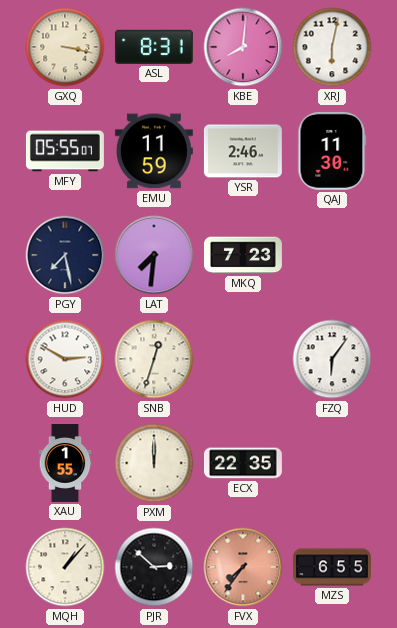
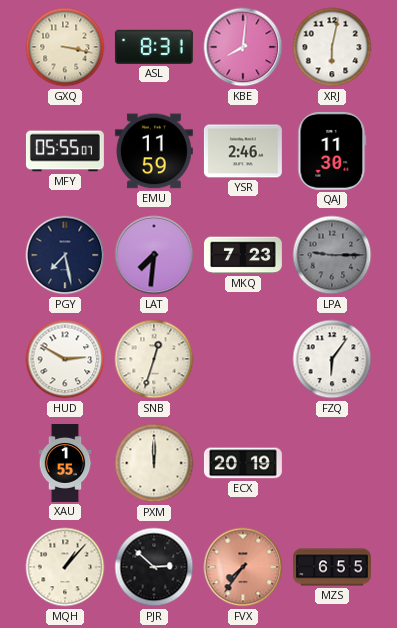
LPA: none -> 9:15 (332, 255)
ECX: 22:35 -> 20:19 (243, 463)
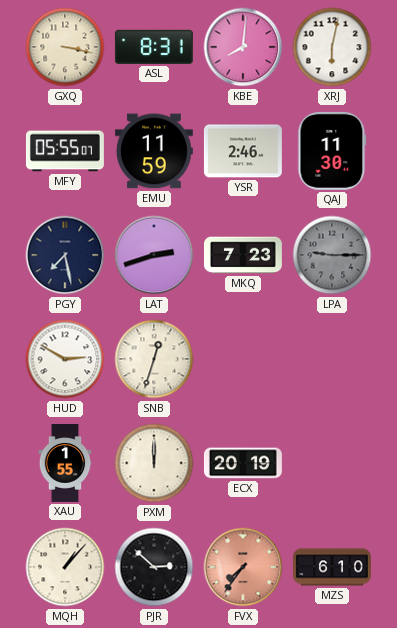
LAT: 7:31 -> 2:42 (154, 255)
FZQ: 6:06 -> none (332, 359)
MZS: 6:55 -> 6:10 (332, 567)
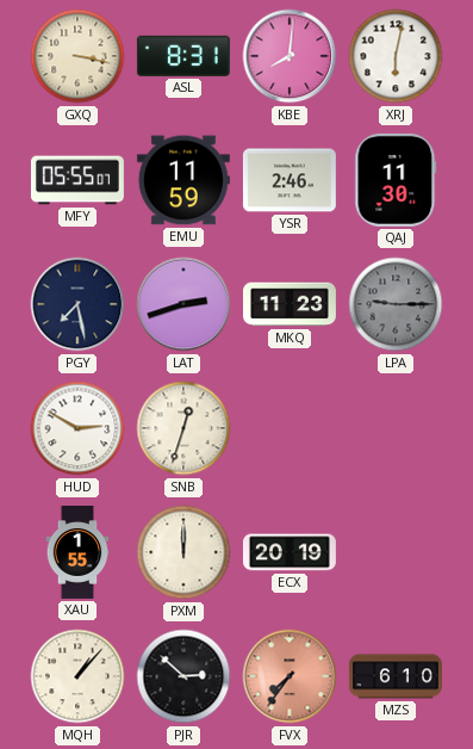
MKQ: 7:23 -> 11:23 (290, 304)
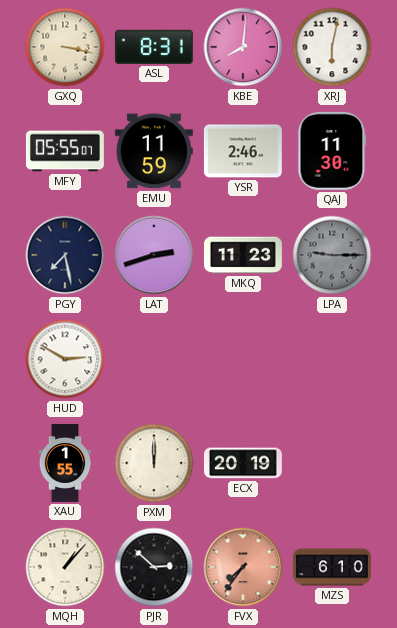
SNB: 12:33 -> none (183, 428)
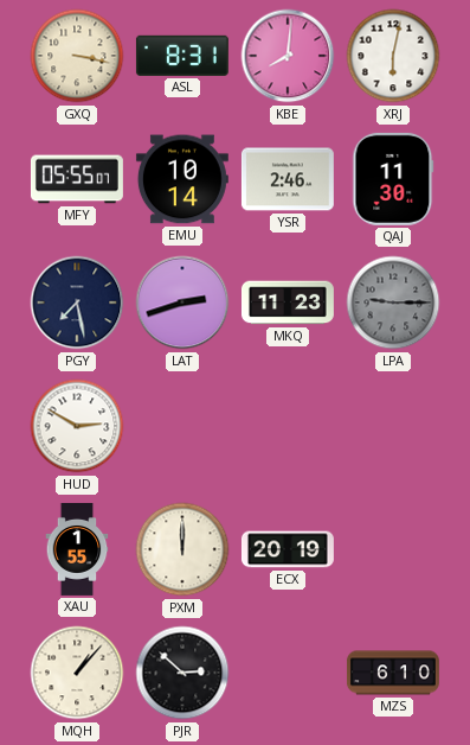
EMU: 11:59 -> 10:14 (182, 179)
FVX: 7:36 -> none (243, 567)
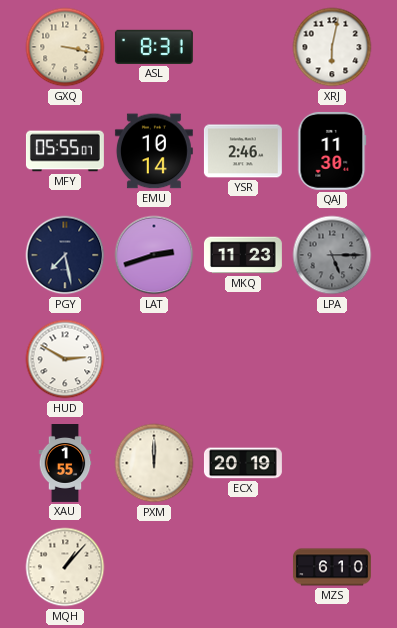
KBE: 8:01 -> none (288, 56)
LPA: 9:15 -> 5:15 (332, 255)
PJR: 2:52 -> none (182, 673)
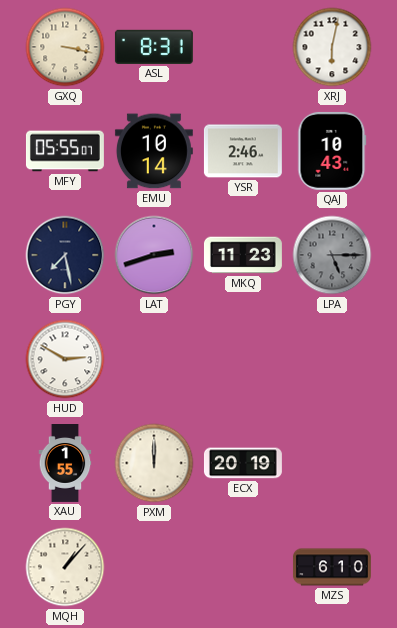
QAJ: 11:30 -> 10:43 (332, 151)
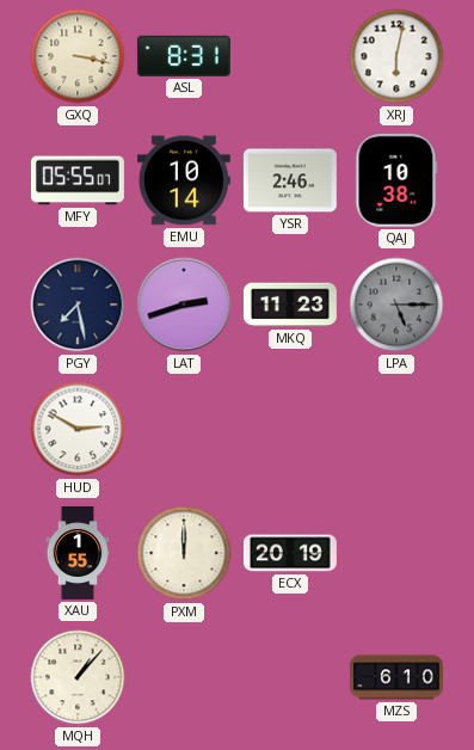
QAJ: 10:43 -> 10:38 (396, 180)
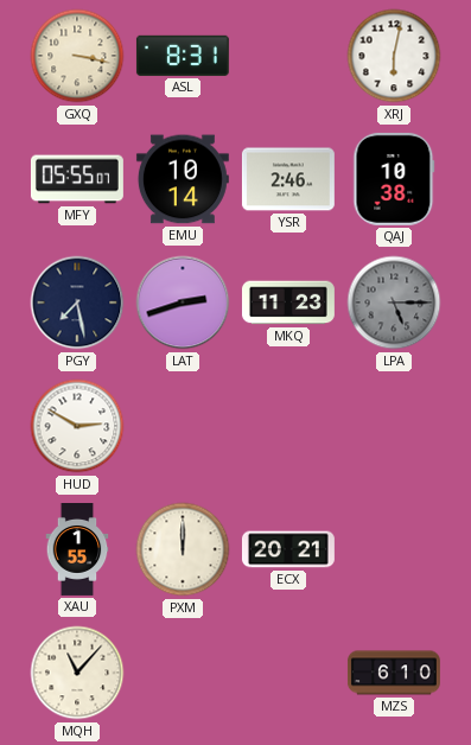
ECX: 20:19 -> 20:21 (288, 549)
MQH: 1:07 -> 11:07 (77, 673)
